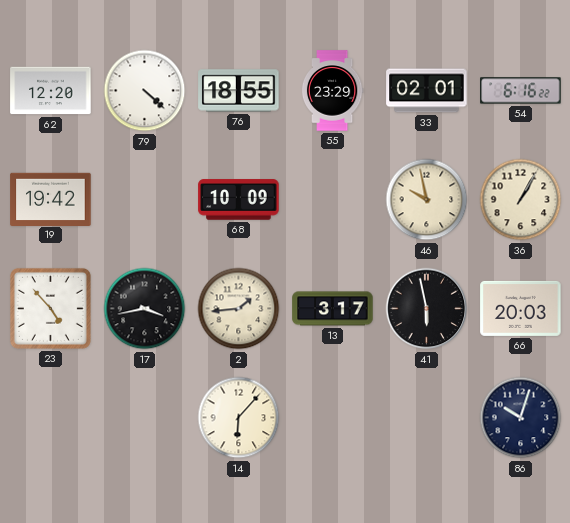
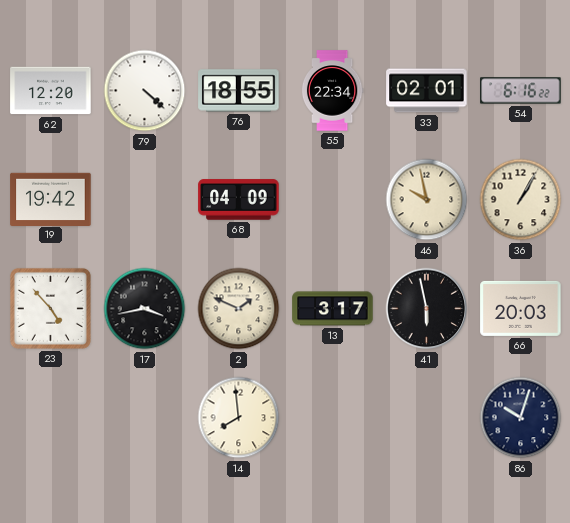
55: 23:29 -> 22:34 (332, 91)
68: 10:09 -> 04:09 (239, 200)
2: 1:44 -> 1:49 (239, 309)
14: 6:07 -> 7:59 (239, 418)
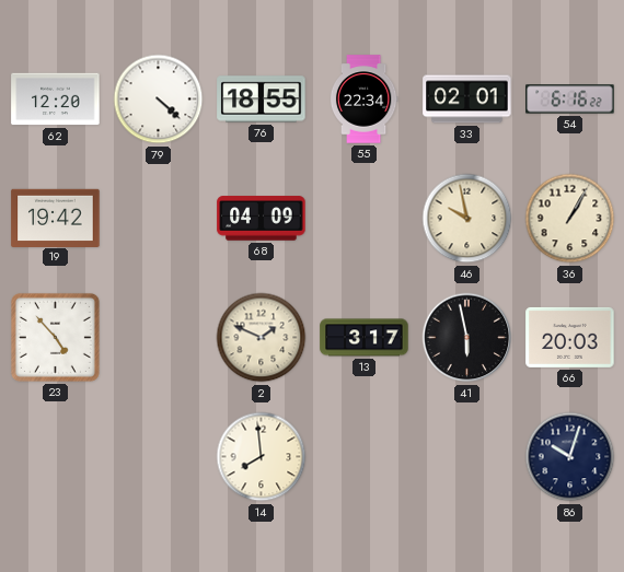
17: 3:43 -> none (145, 309)
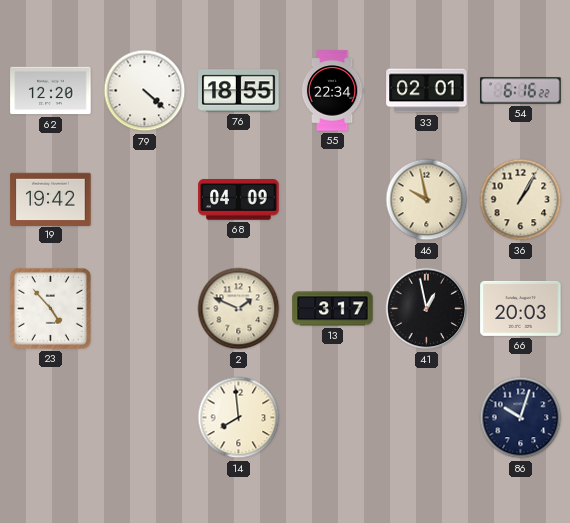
41: 5:58 -> 12:58 (427, 309)
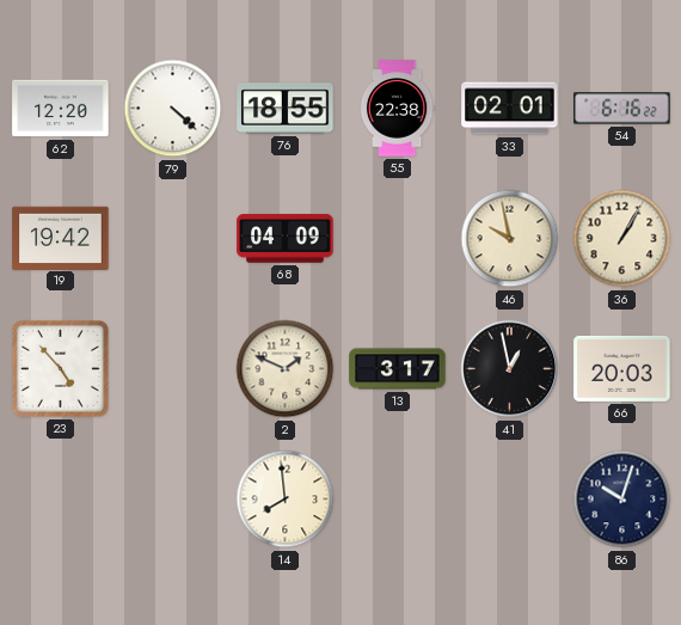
55: 22:34 -> 22:38 (397, 109)
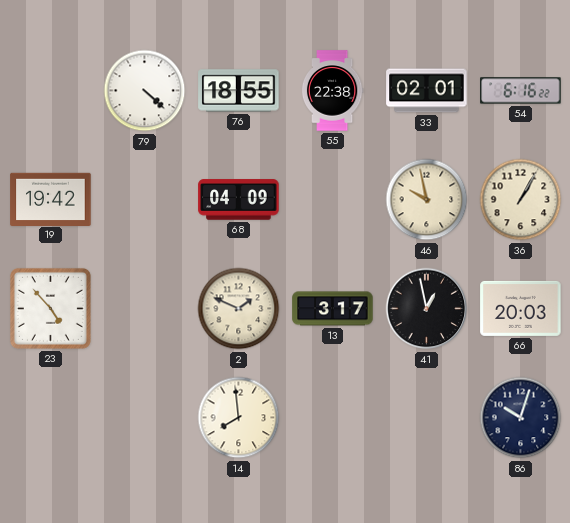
62: 12:20 -> none (61, 109)
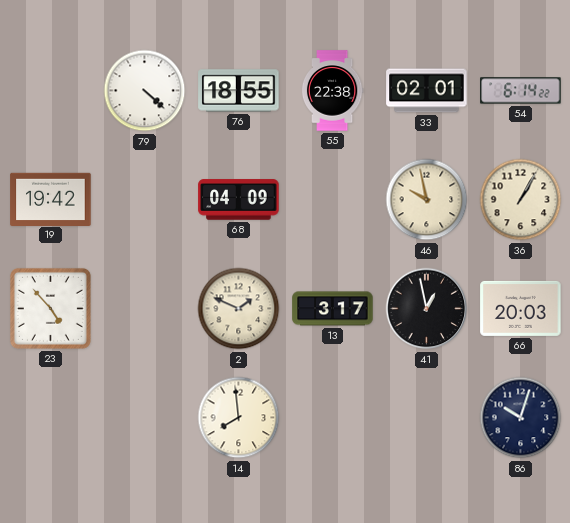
54: 6:16 -> 6:14 (521, 91)
